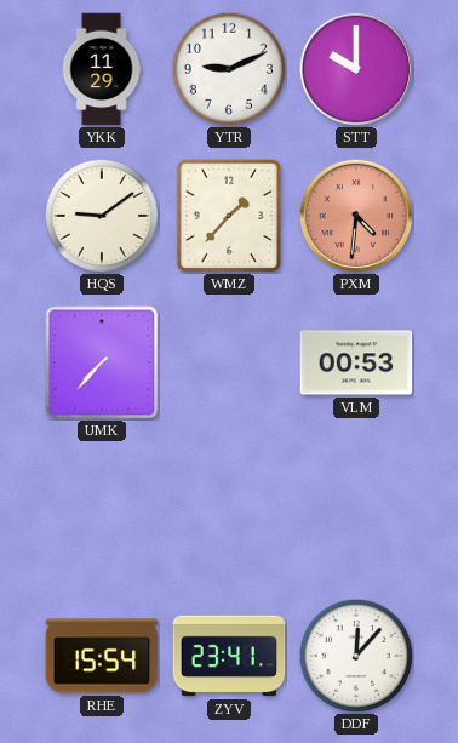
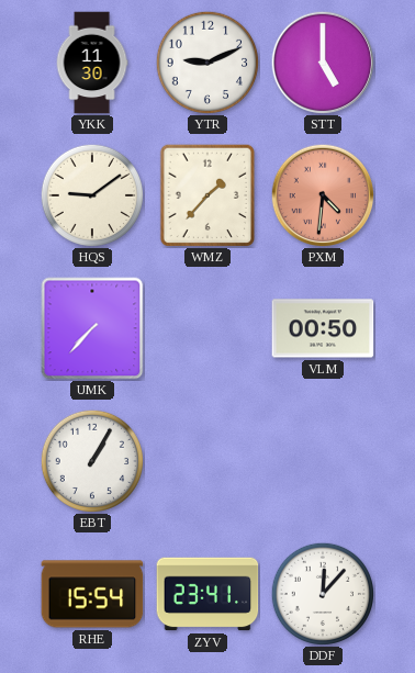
YKK: 11:29 -> 11:30 (92, 63)
STT: 10:00 -> 5:00 (323, 63)
VLM: 00:53 -> 00:50 (323, 328)
EBT: none -> 1:05 (91, 460)
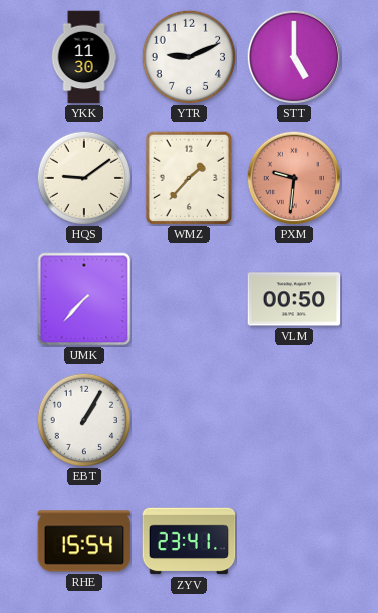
PXM: 4:31 -> 9:31 (294, 178)
DDF: 12:07 -> none (322, 593)
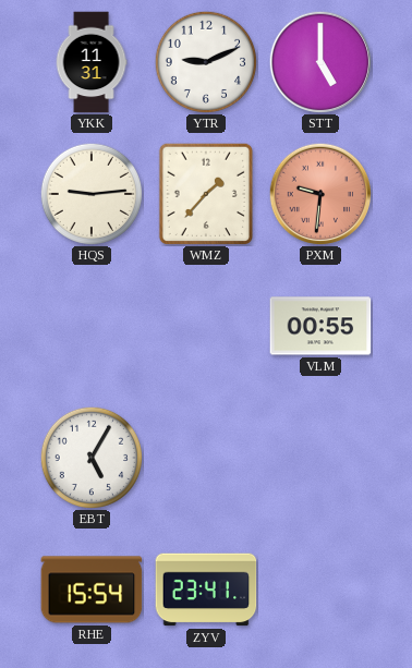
YKK: 11:30 -> 11:31 (92, 62)
HQS: 9:09 -> 9:14 (90, 193)
UMK: 7:37 -> none (84, 299)
VLM: 00:50 -> 00:55 (320, 326)
EBT: 1:05 -> 5:05 (90, 457)
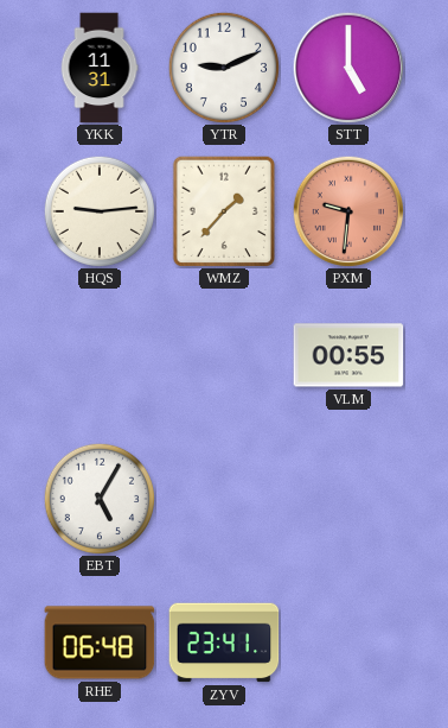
RHE: 15:54 -> 06:48 (100, 642)
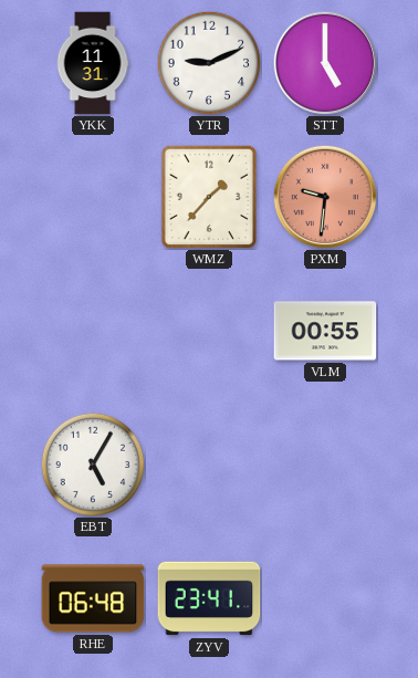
HQS: 9:14 -> none (98, 210)
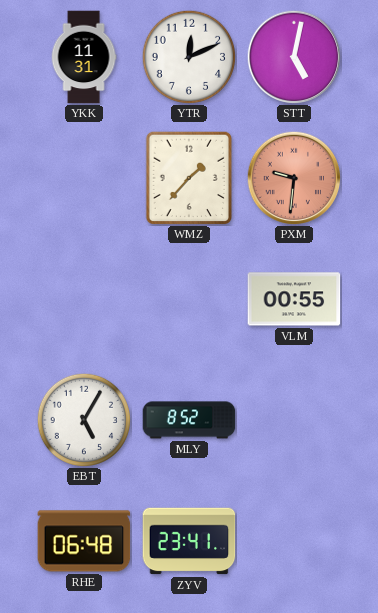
YTR: 9:11 -> 12:11 (188, 56)
STT: 5:00 -> 5:02 (294, 57)
MLY: none -> 8:52 (189, 420)
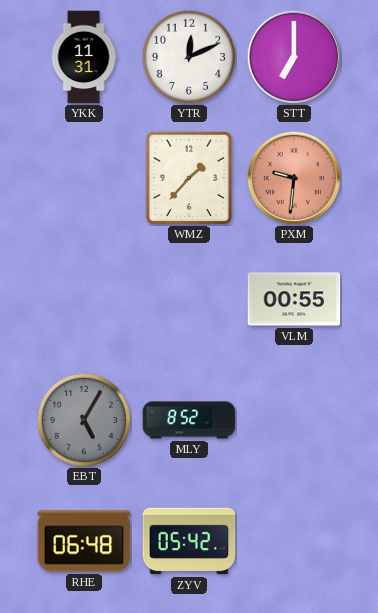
STT: 5:02 -> 7:00 (294, 57)
EBT dial: white -> grey (83, 419)
ZYV: 23:41 -> 05:42 (189, 541)
